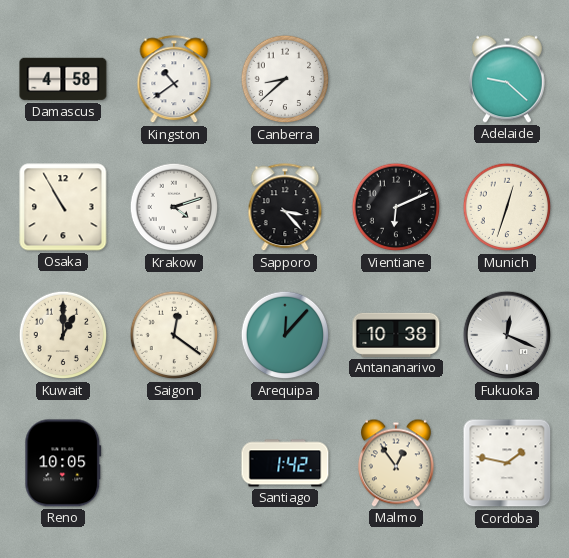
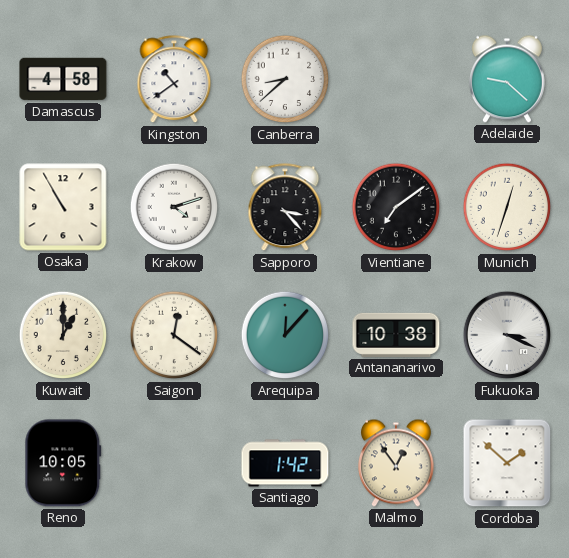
Vientiane: 6:11 -> 7:09 (396, 207)
Fukuoka: 12:19 -> 3:19 (507, 335)
Cordoba: 1:47 -> 1:52 (507, 463)
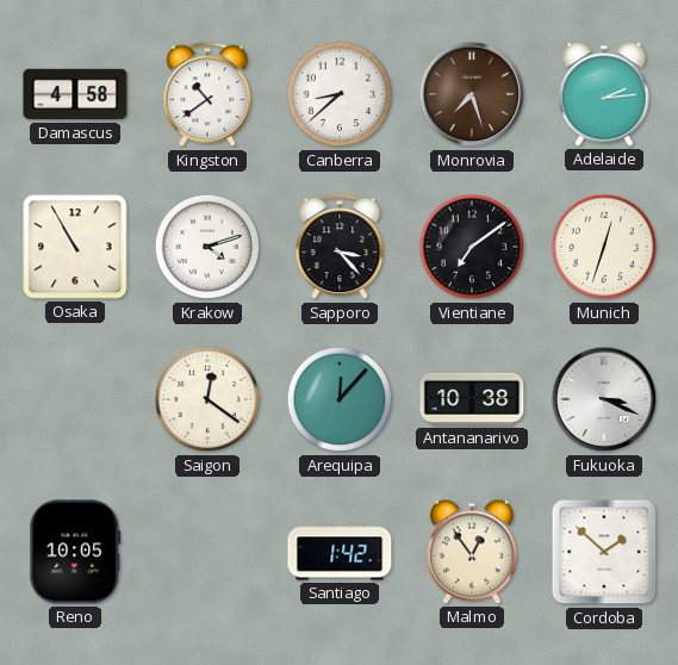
Monrovia: none -> 7:27 (472, 94)
Adelaide: 9:22 -> 2:14 (604, 94)
Kuwait: 1:00 -> none (63, 335)
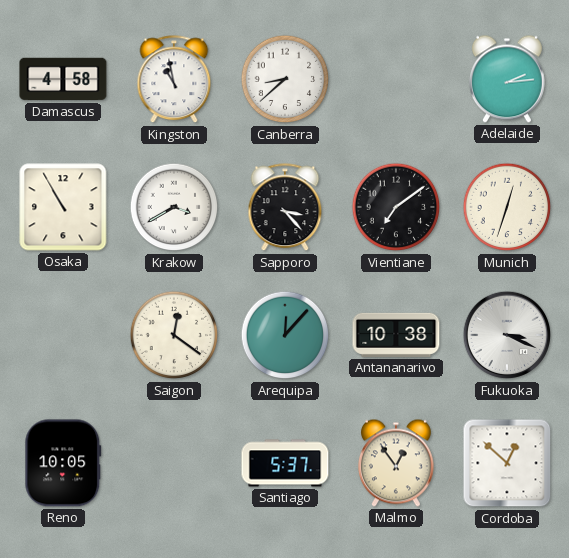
Kingston: 10:39 -> 10:58 (174, 80)
Monrovia: 7:27 -> none (472, 94)
Krakow: 4:12 -> 3:40 (174, 207)
Santiago: 1:42 -> 5:37 (285, 463)
Cordoba: 1:52 -> 12:52 (507, 463)
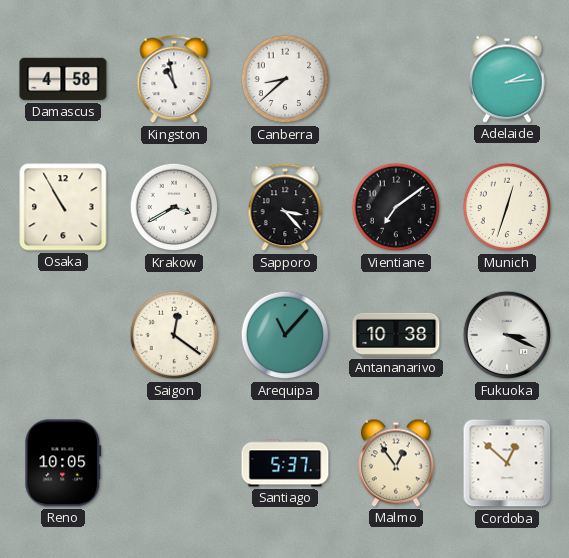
Arequipa: 12:07 -> 11:07 (285, 335)
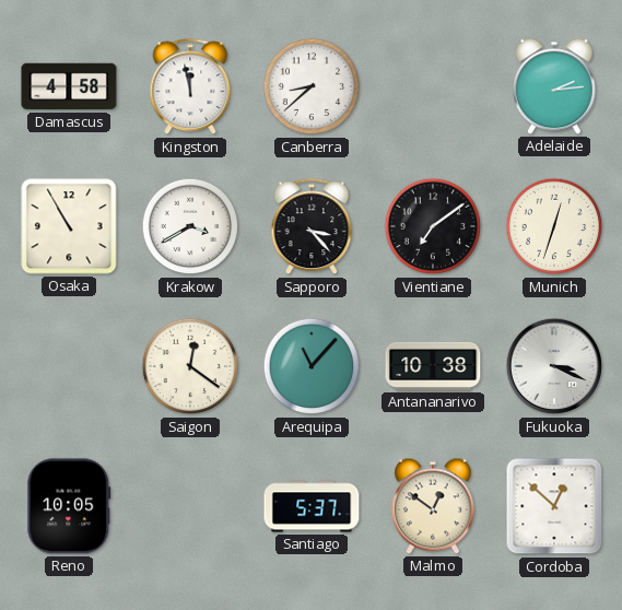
Kingston: 10:58 -> 11:58 (190, 87)
Malmo: 12:54 -> 12:51 (433, 506)
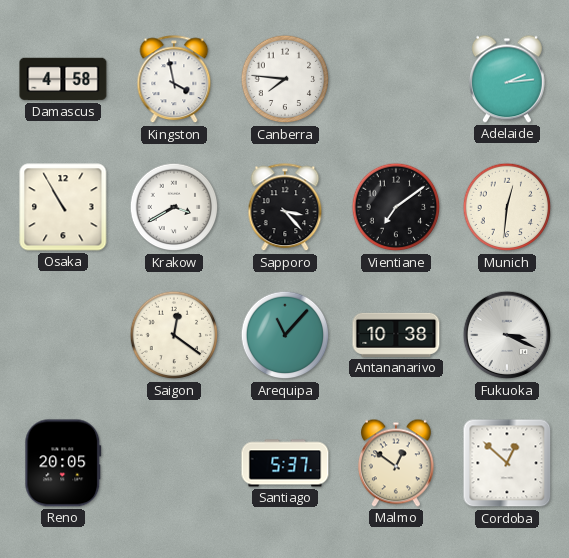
Kingston: 11:58 -> 3:58 (174, 80)
Canberra: 8:38 -> 7:46 (285, 79)
Munich: 12:33 -> 12:31 (507, 207)
Reno: 10:05 -> 20:05 (63, 463)
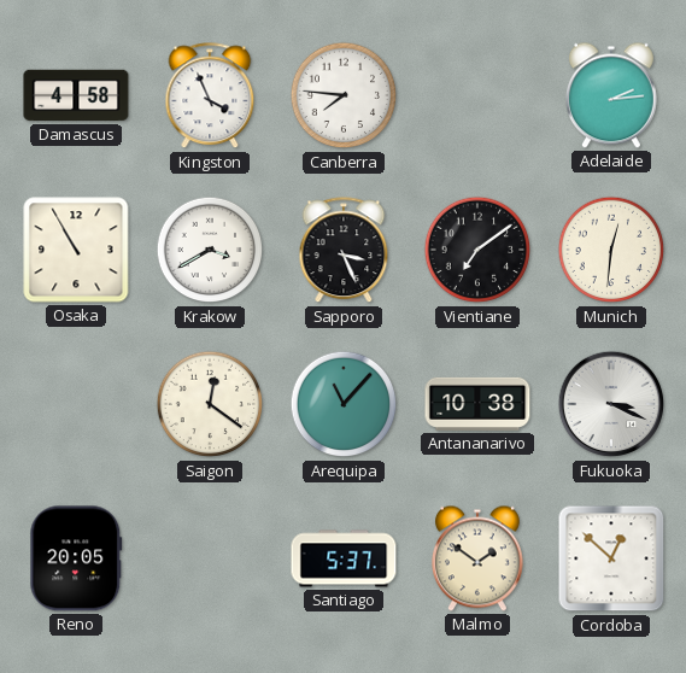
Kingston: 3:58 -> 3:56 (210, 96)
Sapporo: 3:23 -> 3:26 (344, 251)
Malmo: 12:51 -> 1:51 (477, 558)
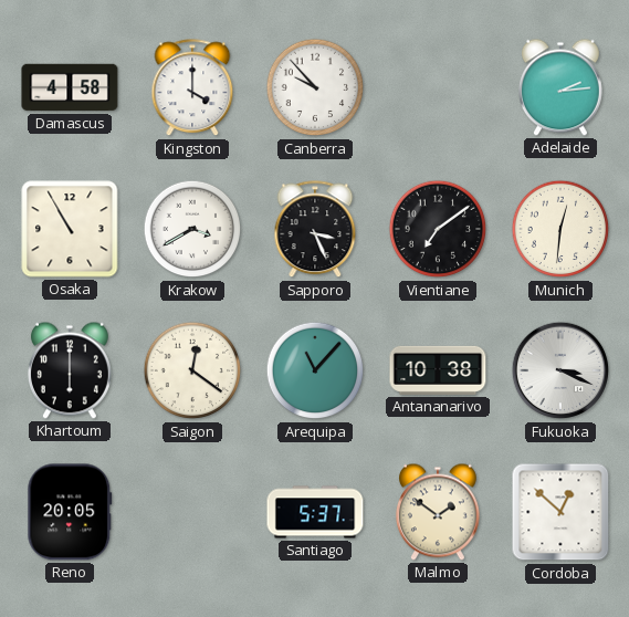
Kingston: 3:56 -> 4:00 (192, 88)
Canberra: 7:46 -> 9:53 (315, 87)
Khartoum: none -> 6:00 (70, 370)
